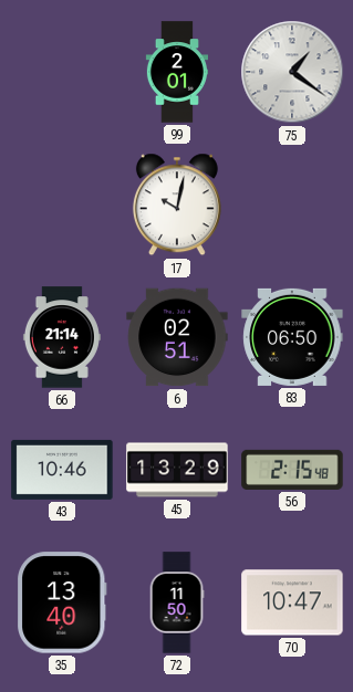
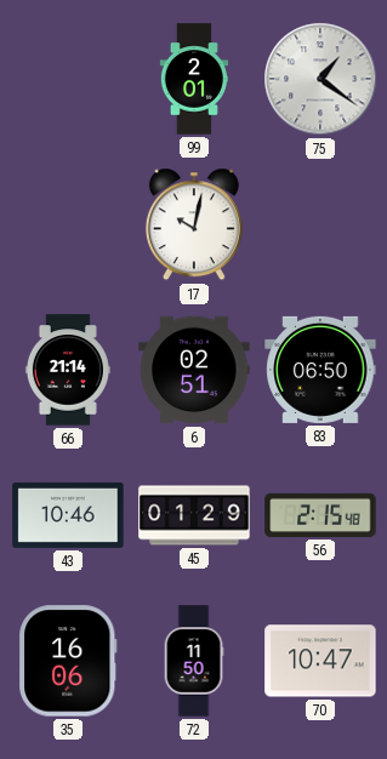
45: 13:29 -> 01:29 (194, 515)
35: 13:40 -> 16:06 (68, 661)
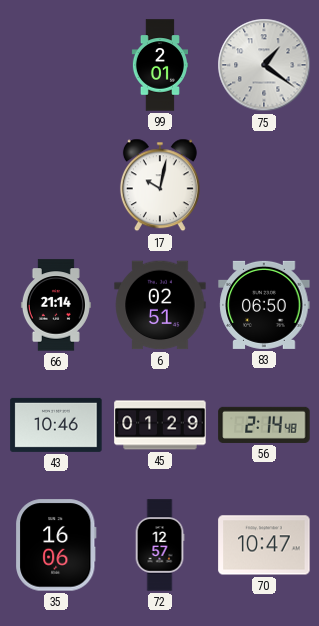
56: 2:15 -> 2:14 (264, 425)
72: 11:50 -> 12:57 (160, 545)
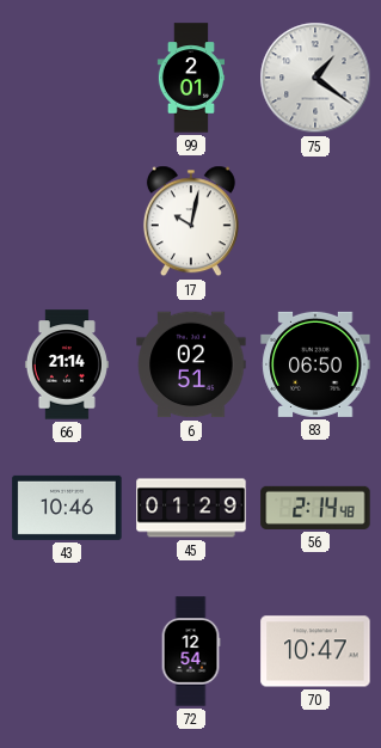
35: 16:06 -> none (56, 545)
72: 12:57 -> 12:54 (191, 651)
